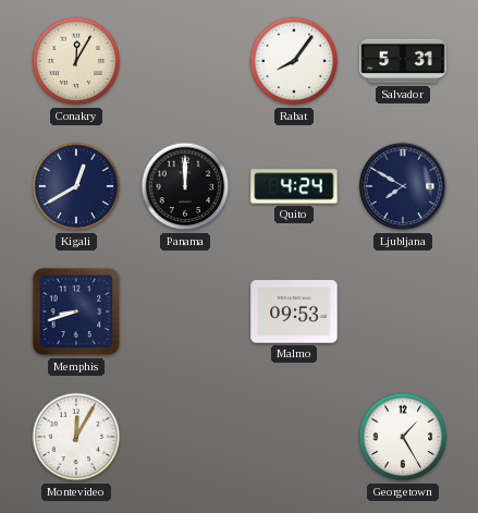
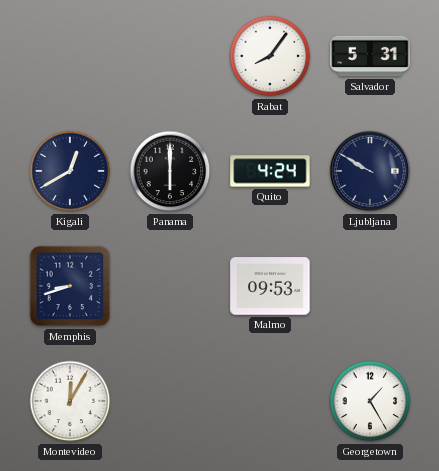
Conakry: 12:05 -> none (76, 61)
Panama: 12:00 -> 6:00 (170, 171)
Ljubljana: 7:50 -> 9:50 (370, 171)
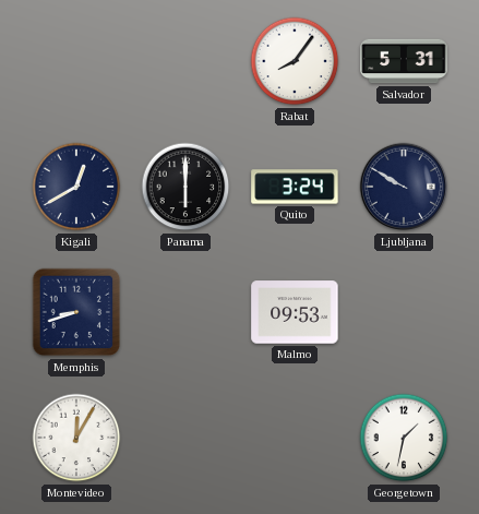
Quito: 4:24 -> 3:24 (295, 187)
Georgetown: 1:25 -> 1:32 (404, 438)
